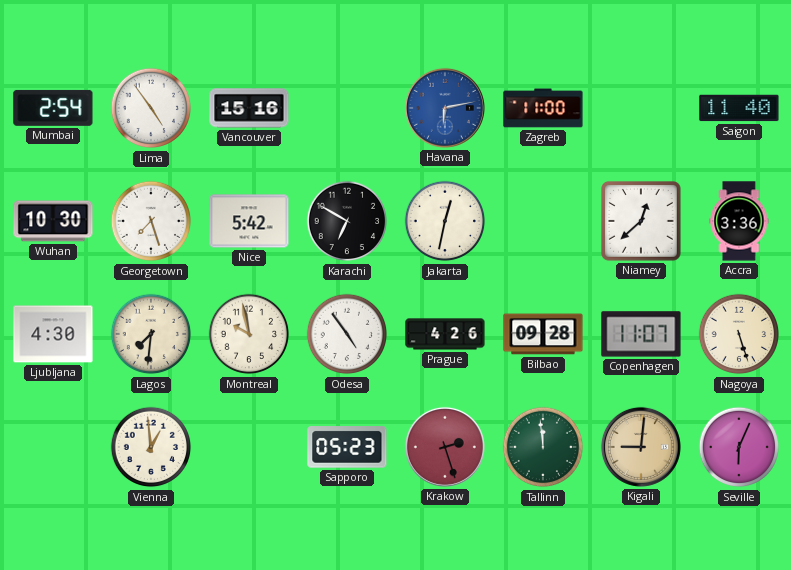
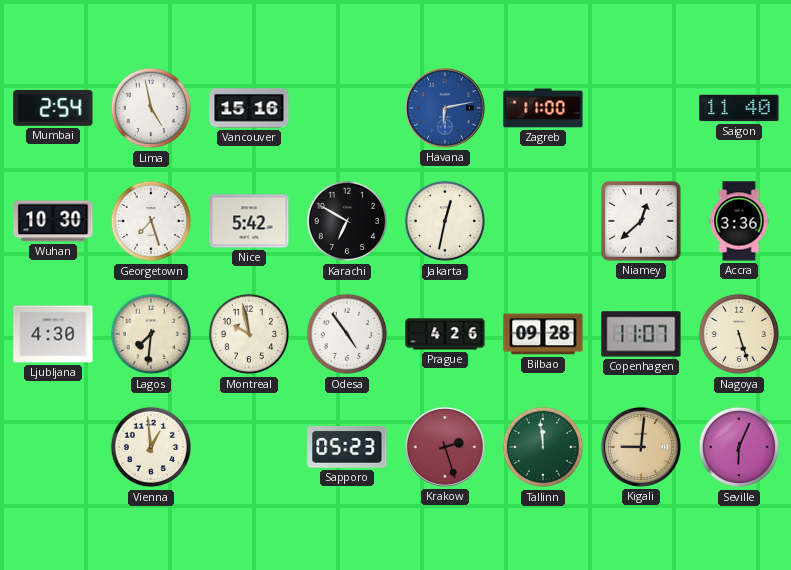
Lima: 4:54 -> 4:58 (151, 108)
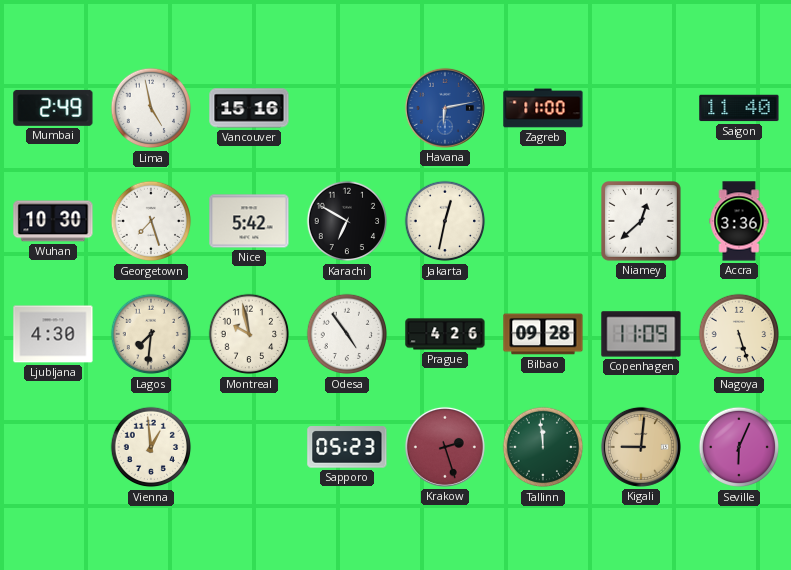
Mumbai: 2:54 -> 2:49 (53, 108)
Copenhagen: 11:07 -> 11:09 (641, 334)
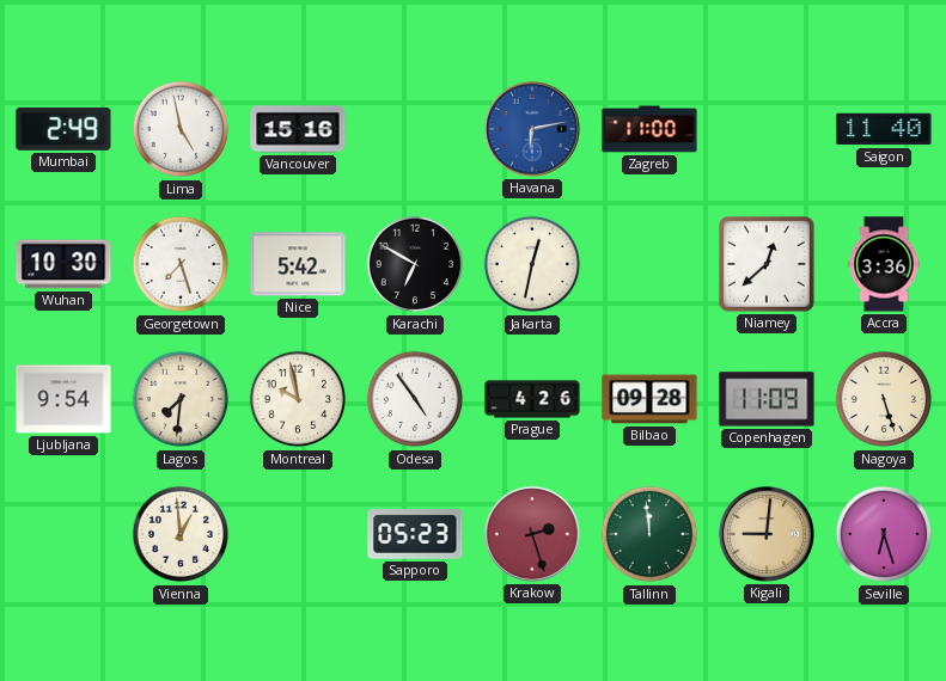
Ljubljana: 4:30 -> 9:54 (63, 399)
Seville: 6:04 -> 6:27 (884, 534)
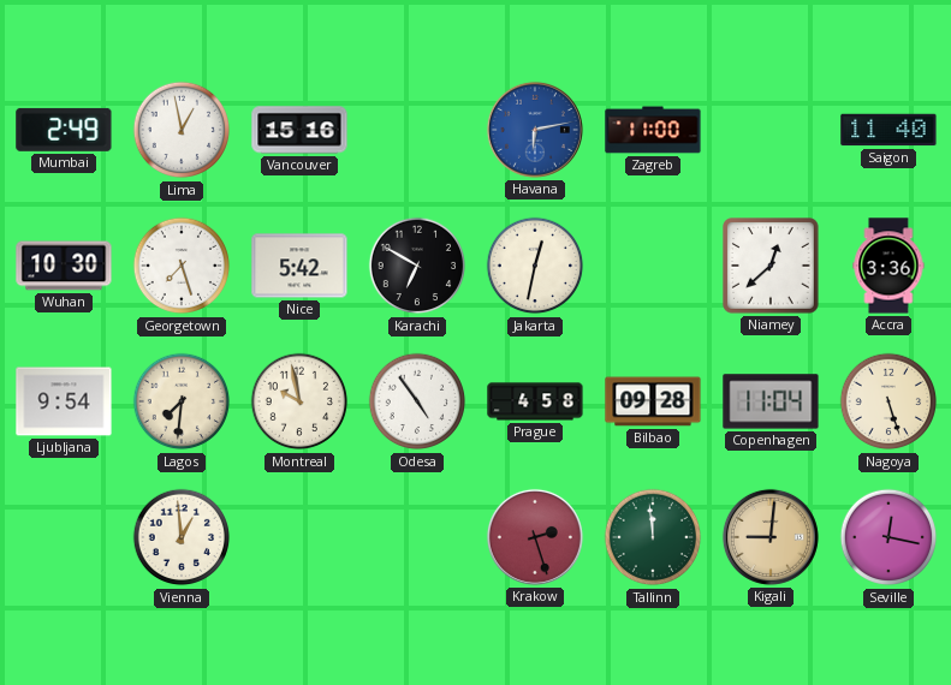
Lima: 4:58 -> 12:58 (182, 130)
Prague: 4:26 -> 4:58 (535, 401)
Copenhagen: 11:09 -> 11:04 (771, 401)
Sapporo: 05:23 -> none (415, 534)
Seville: 6:27 -> 12:17 (888, 537)
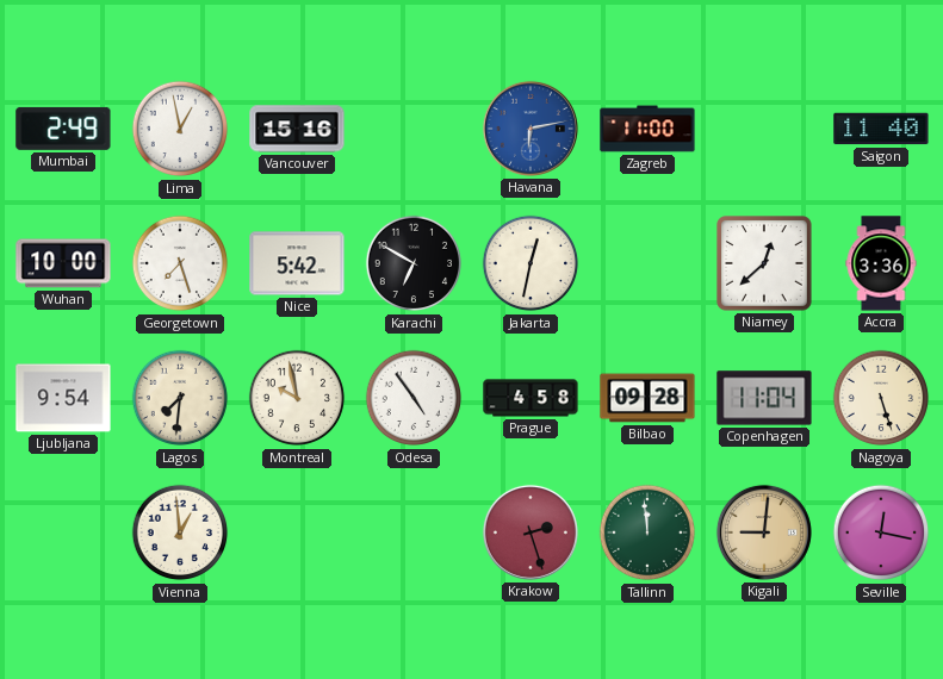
Wuhan: 10:30 -> 10:00 (63, 263)
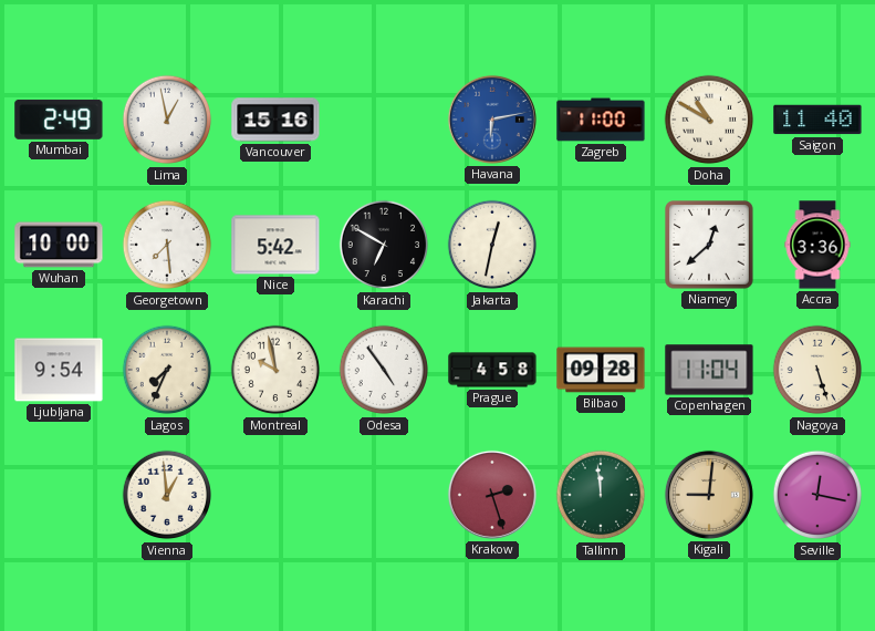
Doha: none -> 10:50 (709, 120)
Georgetown: 7:27 -> 7:29 (167, 245)
Lagos: 7:31 -> 7:34 (167, 370)
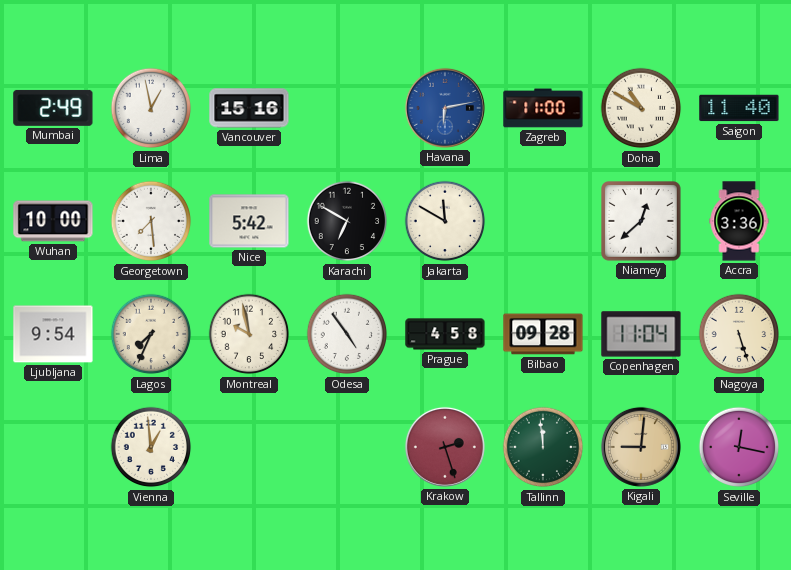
Jakarta: 12:32 -> 11:50 (445, 221)
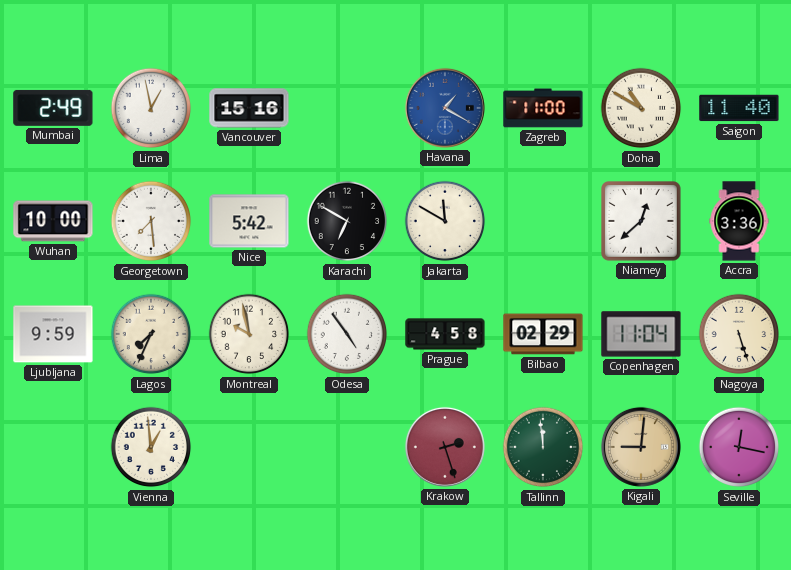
Havana: 6:13 -> 1:20 (445, 108)
Ljubljana: 9:54 -> 9:59 (53, 334)
Bilbao: 09:28 -> 02:29 (543, 334)
